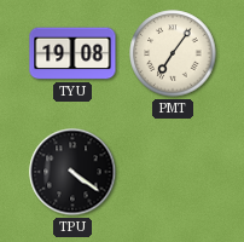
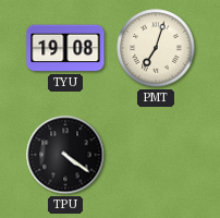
PMT: 7:06 -> 7:03 (156, 48)
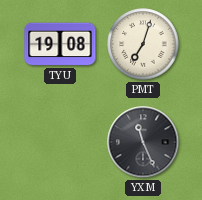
TPU: 4:21 -> none (65, 155)
YXM: none -> 11:26 (143, 142)
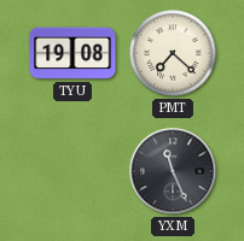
PMT: 7:03 -> 7:22 (173, 53)
